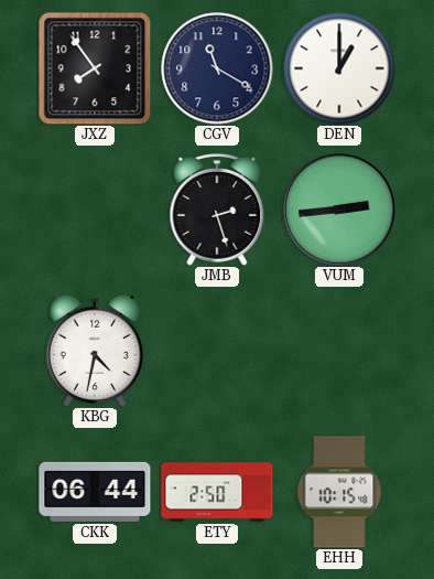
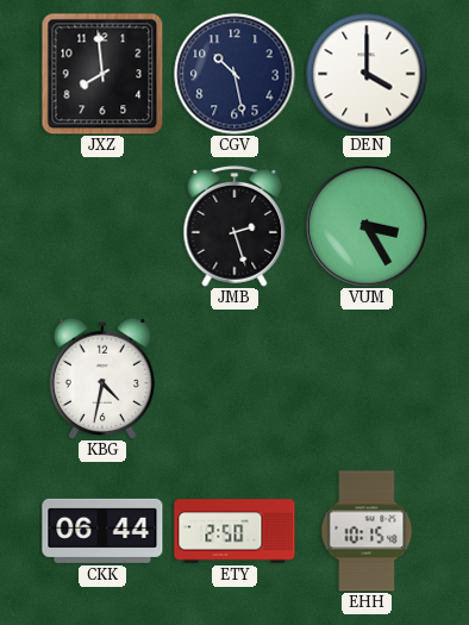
JXZ: 7:54 -> 7:59 (102, 74)
CGV: 11:20 -> 10:28 (234, 74)
DEN: 1:00 -> 4:00 (367, 74)
VUM: 2:44 -> 3:25 (367, 226)
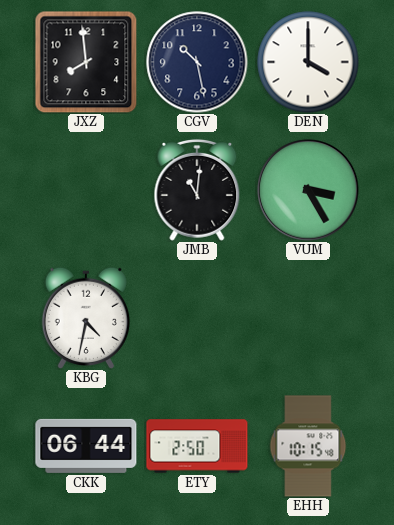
JMB: 2:27 -> 11:01 (197, 190)
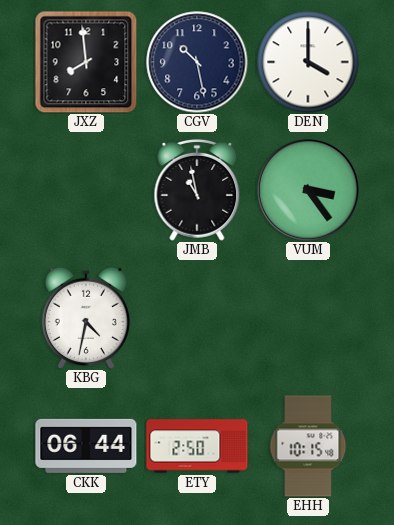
JMB: 11:01 -> 10:58 (197, 190)
VUM: 3:25 -> 3:24 (308, 190)
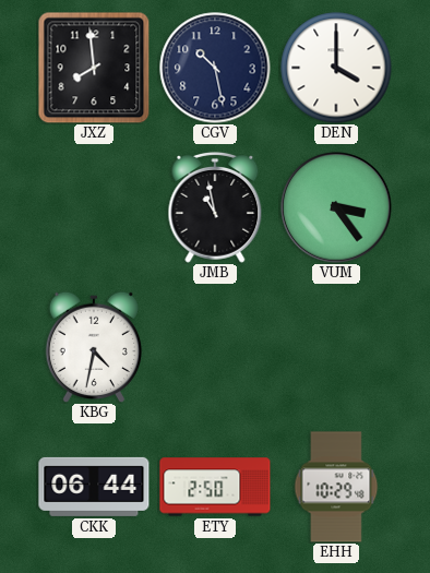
EHH: 10:15 -> 10:29 (336, 487)
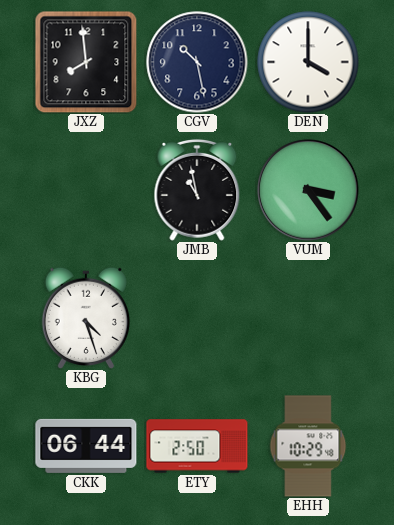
KBG: 4:32 -> 4:27 (85, 317)
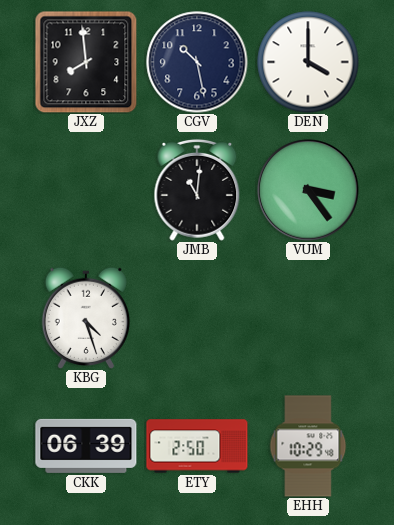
JMB: 10:58 -> 11:01 (197, 190)
CKK: 06:44 -> 06:39 (86, 446)
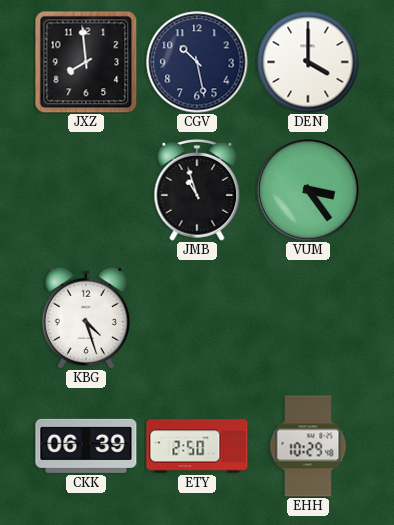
JMB: 11:01 -> 10:57 (197, 190)
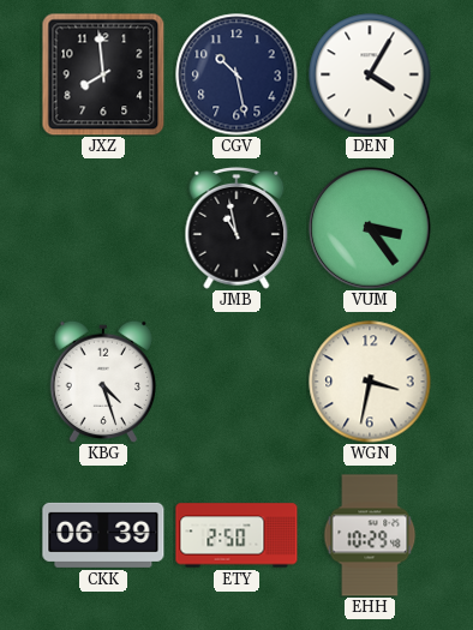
DEN: 4:00 -> 4:05 (370, 74)
JMB: 10:57 -> 10:58 (237, 228)
WGN: none -> 3:32 (370, 382)
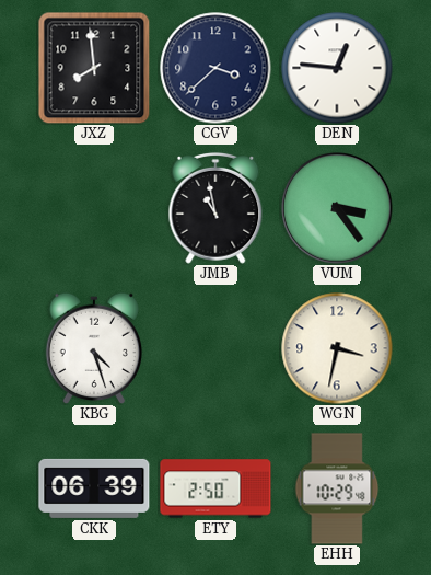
CGV: 10:28 -> 3:38 (215, 68)
DEN: 4:05 -> 12:46 (337, 68)
